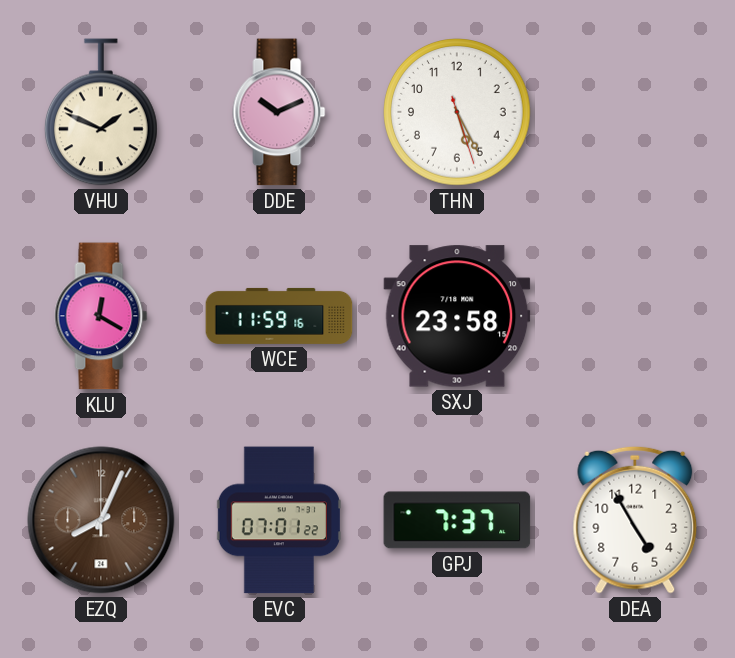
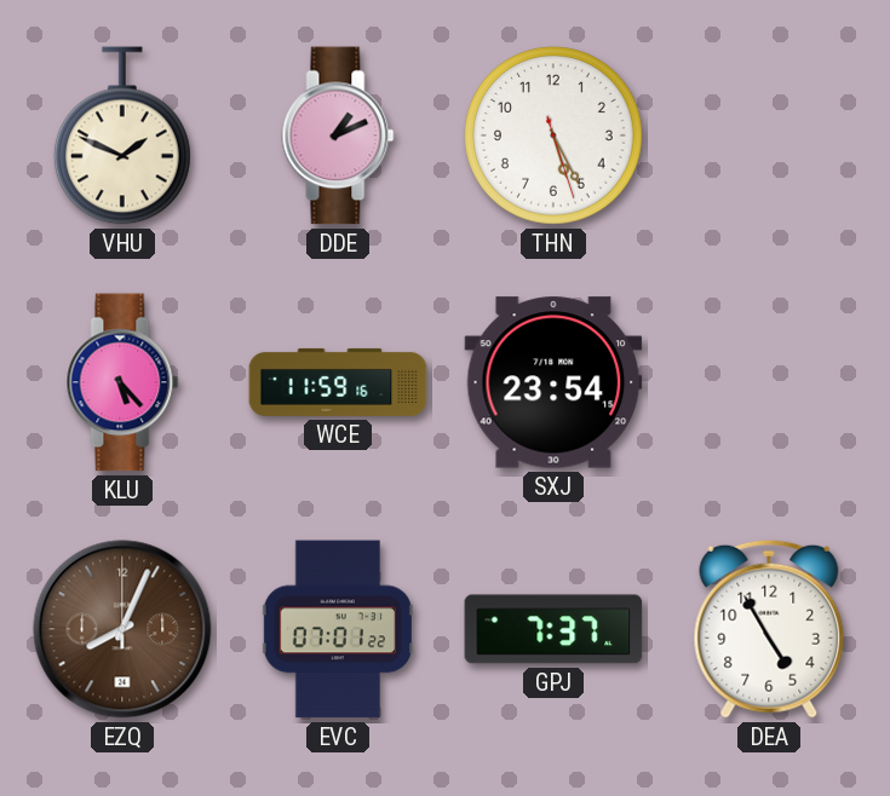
DDE: 10:11 -> 1:11 (338, 135)
KLU: 12:20 -> 5:23 (122, 382)
SXJ: 23:58 -> 23:54 (553, 382)
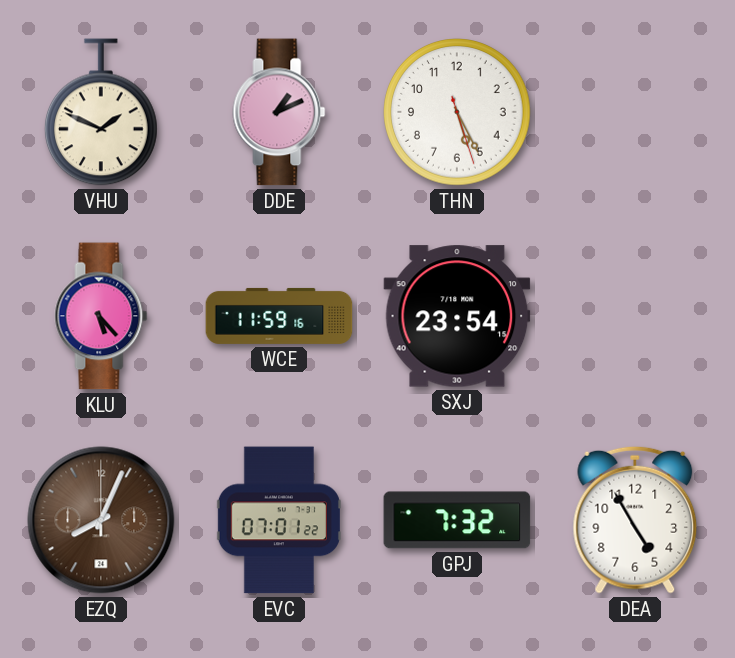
GPJ: 7:37 -> 7:32 (457, 520)
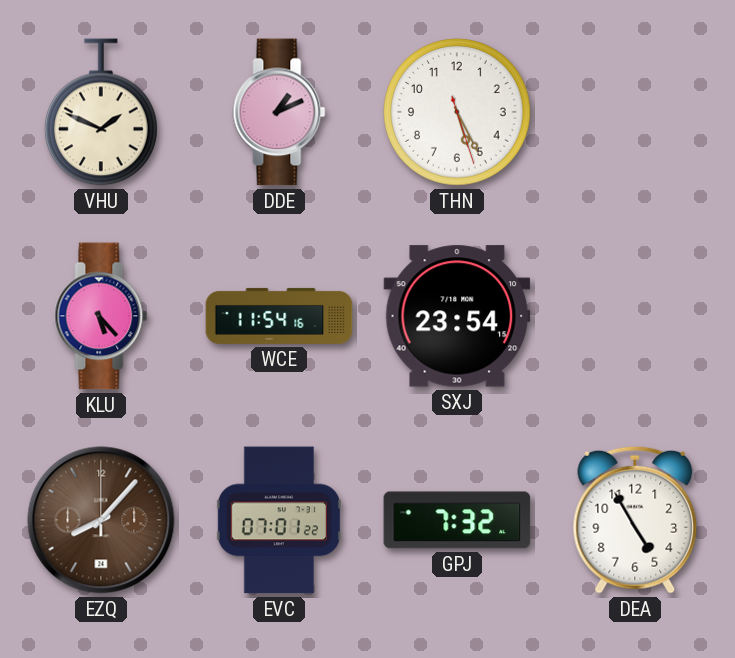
WCE: 11:59 -> 11:54 (279, 316)
EZQ: 8:04 -> 8:07 (101, 520)
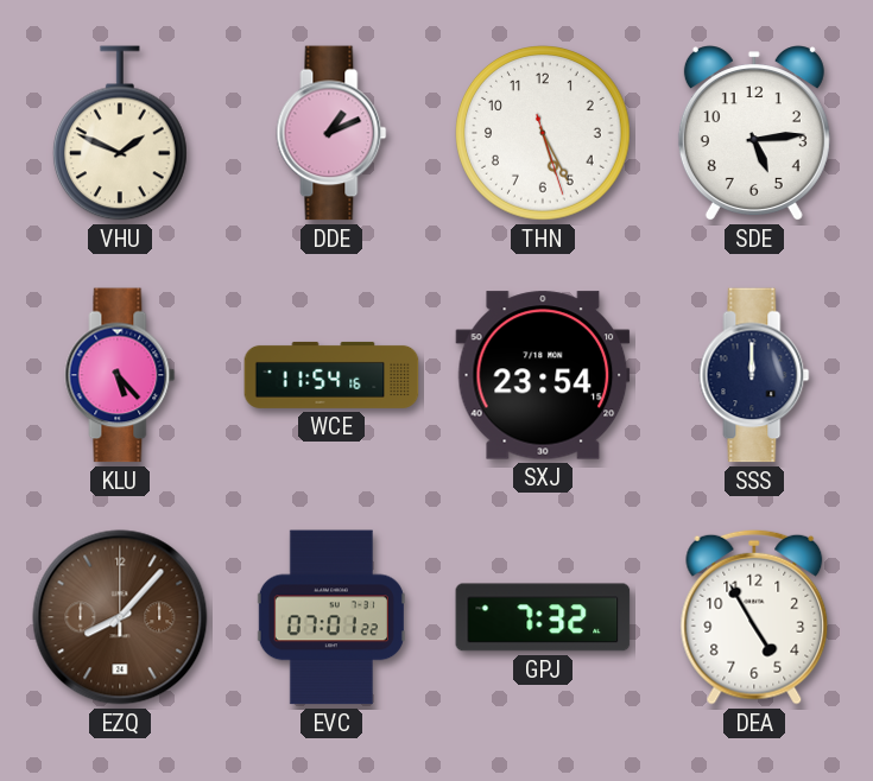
SDE: none -> 5:14 (754, 133)
SSS: none -> 12:00 (754, 375)
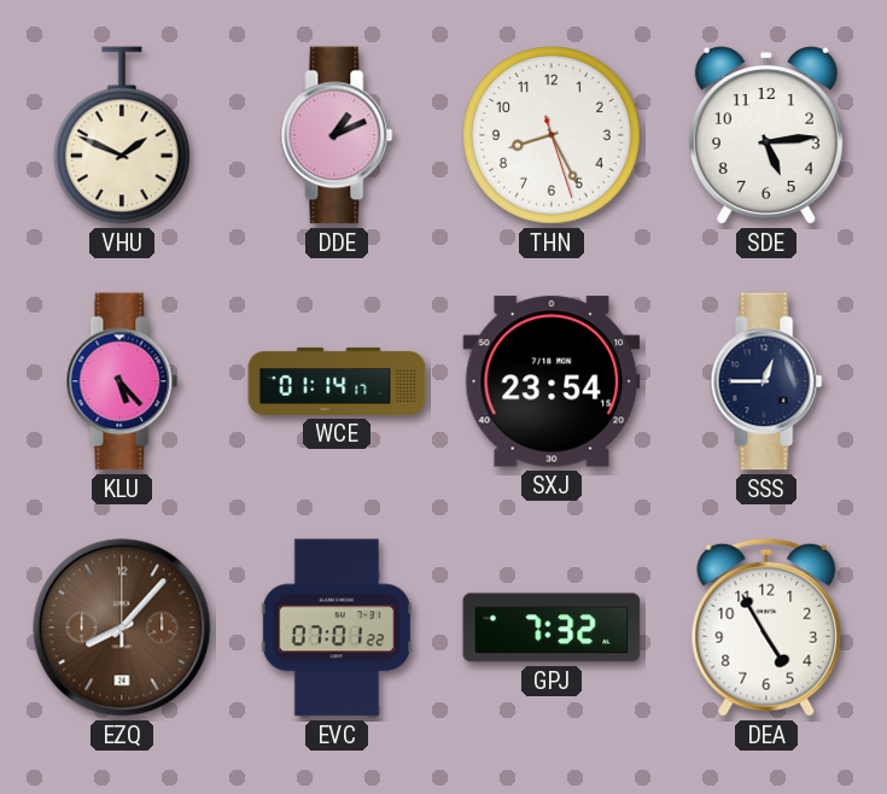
THN: 5:25 -> 8:25 (552, 135)
WCE: 11:54 -> 01:14 (337, 381)
SSS: 12:00 -> 12:45 (766, 381)
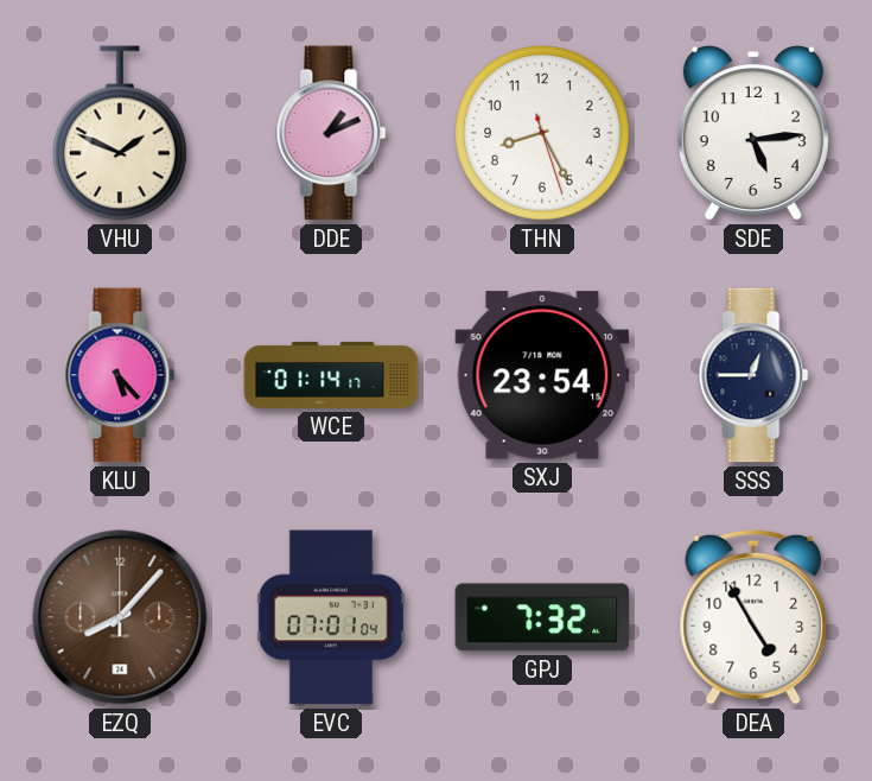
EVC: 07:01:22 -> 07:01:04 (331, 617)
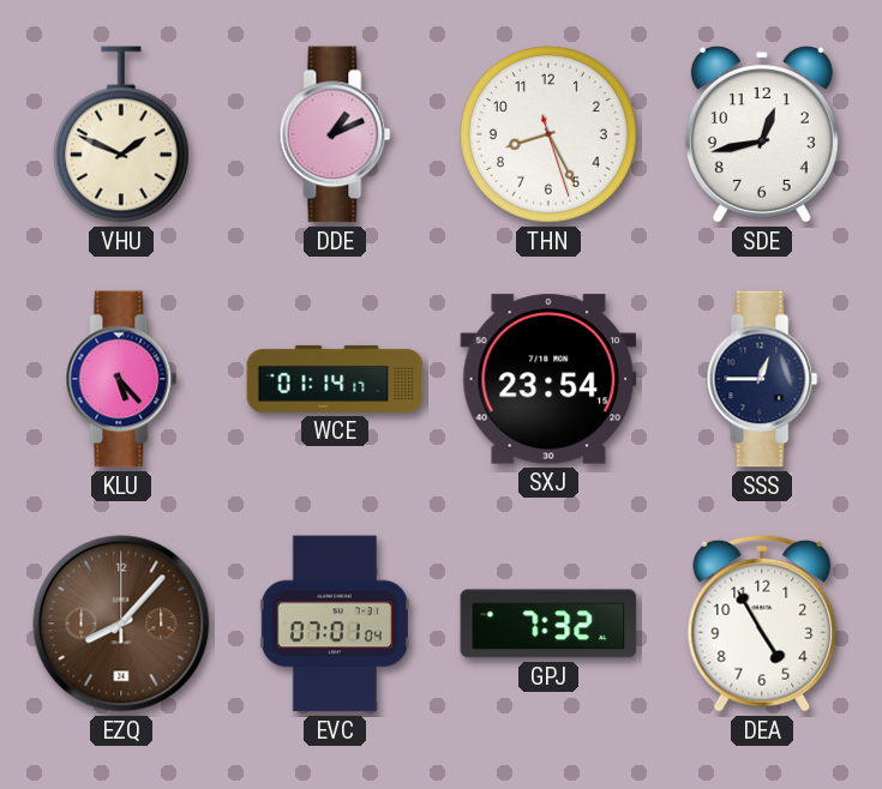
SDE: 5:14 -> 12:43 (762, 134)
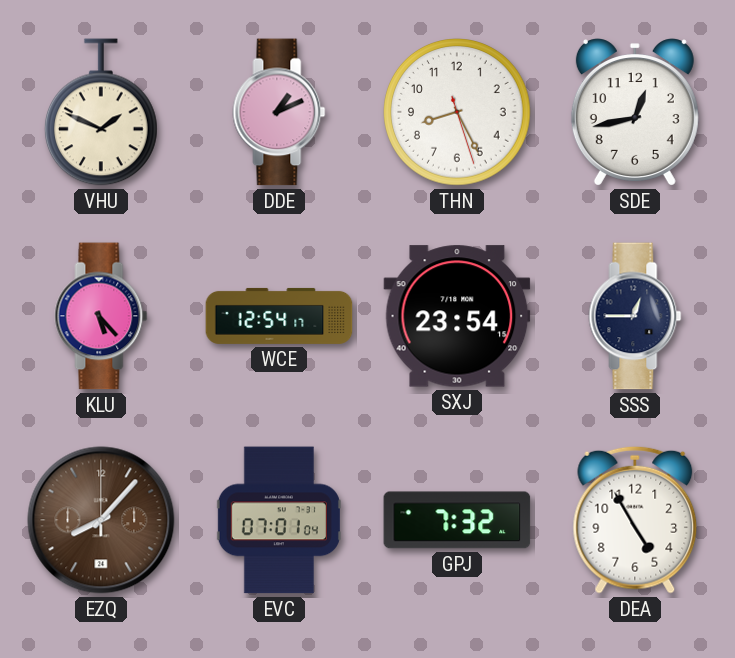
WCE: 01:14 -> 12:54 (279, 316)
